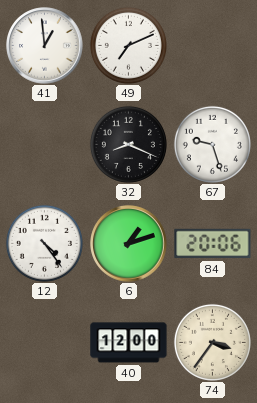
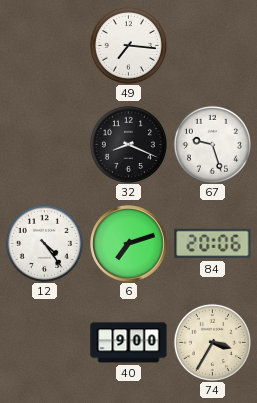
41: 12:59 -> none (45, 46)
49: 7:11 -> 7:16 (128, 45)
6: 1:12 -> 7:12 (129, 244)
40: 12:00 -> 9:00 (129, 343)
74: 3:36 -> 3:35 (212, 342)
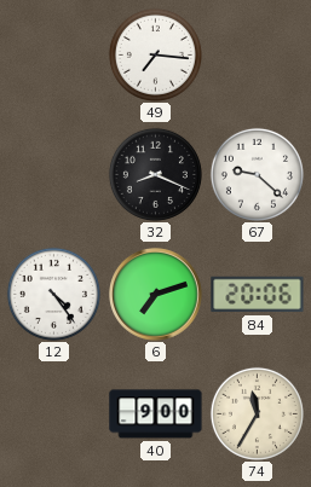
67: 9:27 -> 9:22 (257, 174)
74: 3:35 -> 11:35 (257, 413)
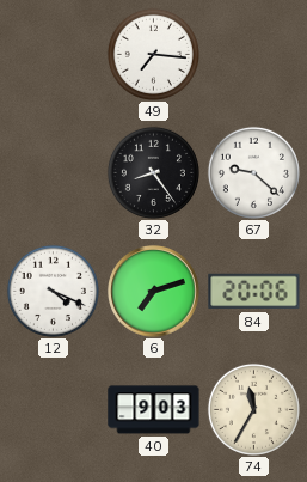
32: 8:19 -> 8:24 (153, 172)
12: 4:24 -> 4:19 (53, 291)
40: 9:00 -> 9:03 (154, 410)
